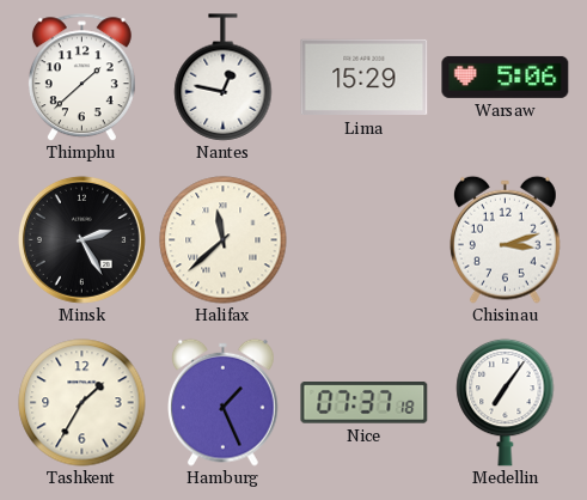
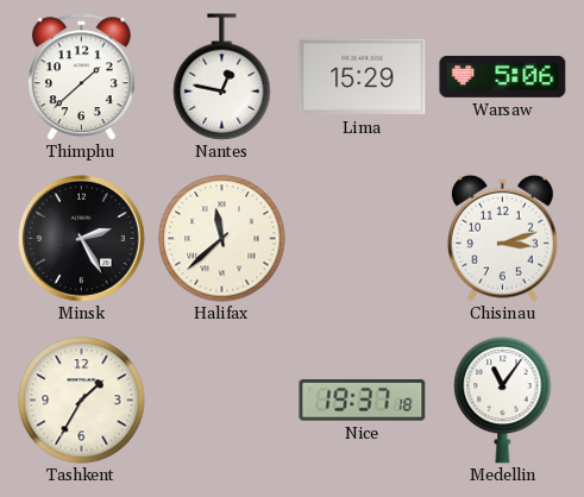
Hamburg: 1:26 -> none (224, 402)
Nice: 07:37 -> 19:37 (363, 401)
Medellin: 7:06 -> 11:06 (503, 400)
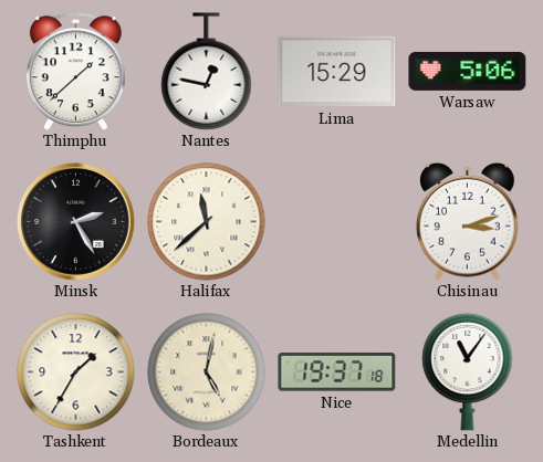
Bordeaux: none -> 5:02 (207, 372)
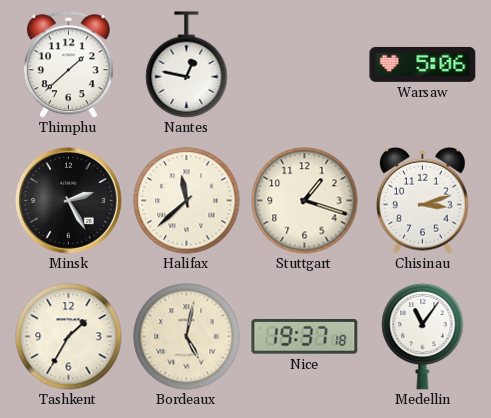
Lima: 15:29 -> none (337, 72)
Stuttgart: none -> 1:18 (305, 201)
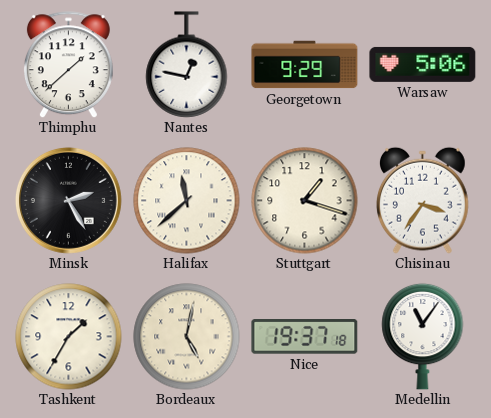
Georgetown: none -> 9:29 (305, 65)
Chisinau: 3:12 -> 3:36 (423, 200)
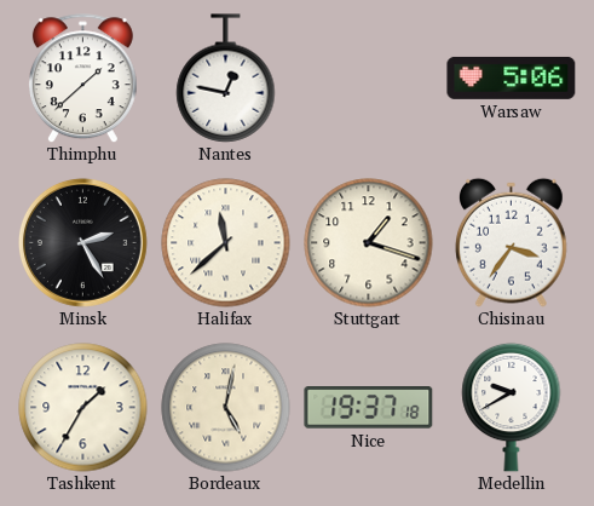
Georgetown: 9:29 -> none (305, 65)
Medellin: 11:06 -> 9:40 (512, 407)
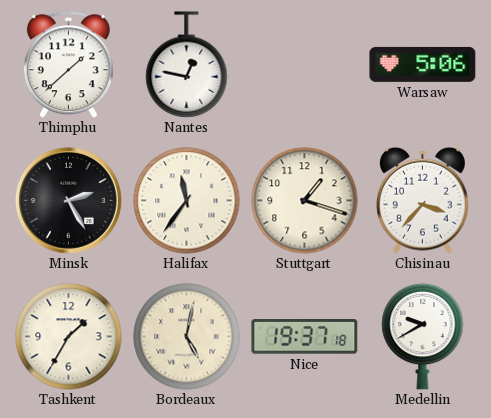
Halifax: 11:38 -> 11:36 (187, 201)
Chisinau: 3:36 -> 3:37 (423, 200)
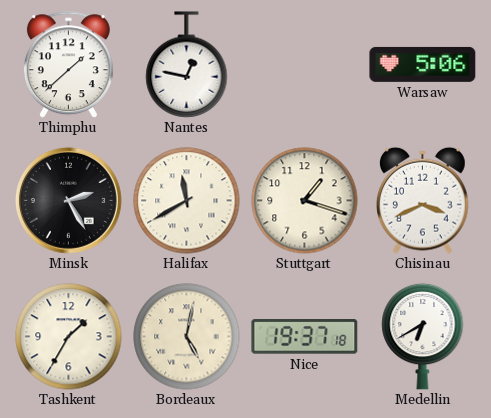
Halifax: 11:36 -> 11:40 (187, 201)
Chisinau: 3:37 -> 3:41 (423, 200)
Medellin: 9:40 -> 6:40 (423, 336)
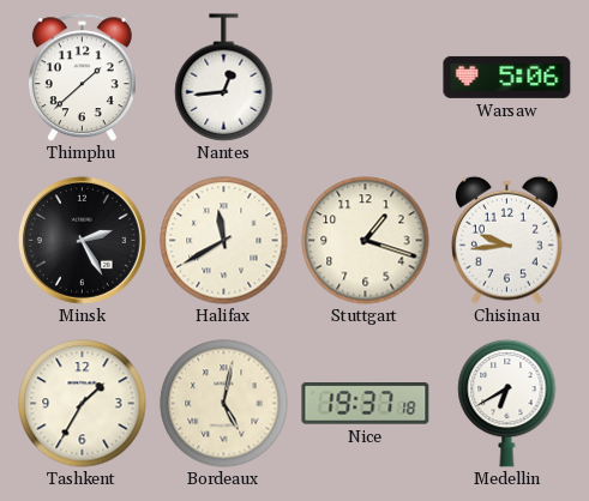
Nantes: 12:47 -> 12:44 (224, 78)
Chisinau: 3:41 -> 9:44 (507, 240)
